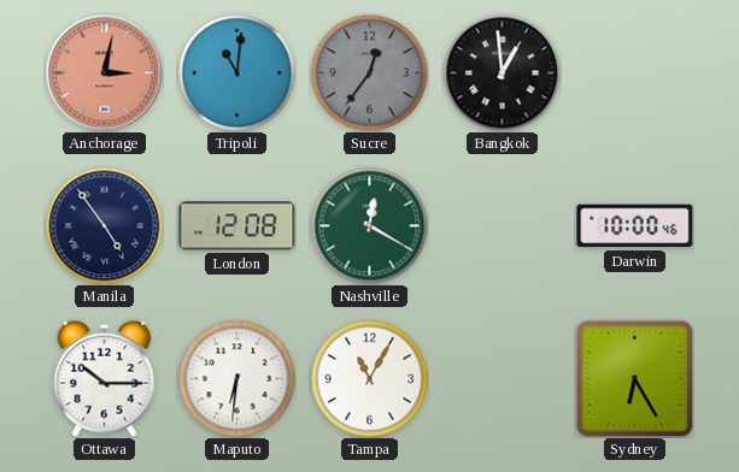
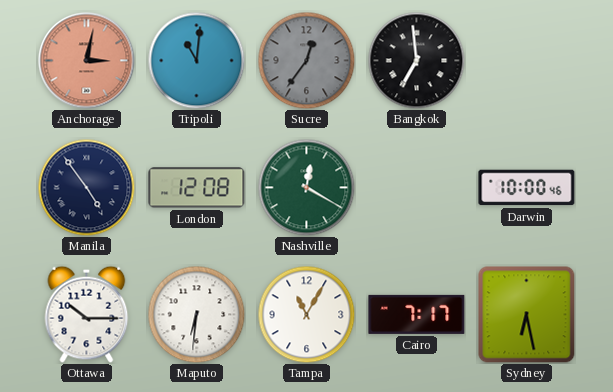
Bangkok: 12:59 -> 6:59 (416, 60)
Cairo: none -> 7:17 (417, 314)
Sydney: 6:25 -> 6:28 (527, 315)
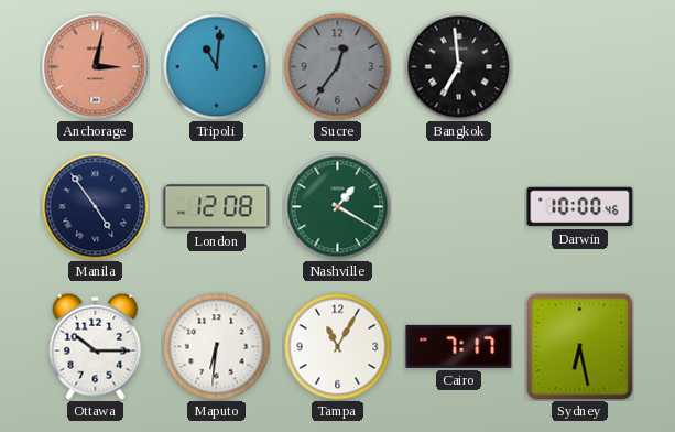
Nashville: 12:20 -> 1:20 (337, 206)
